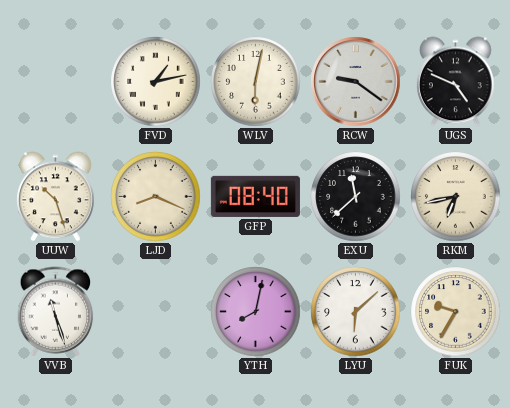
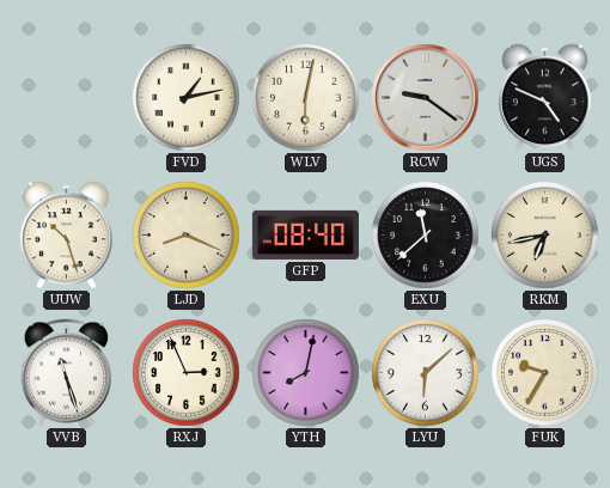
RXJ: none -> 2:56 (187, 373)
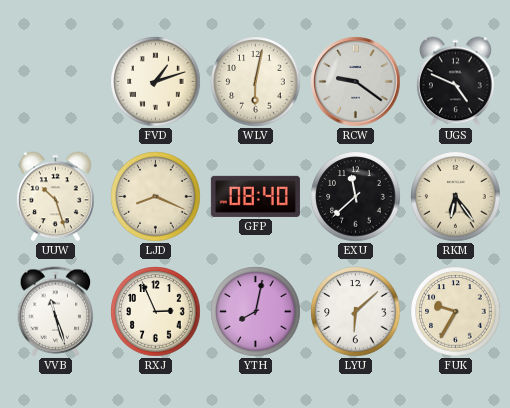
FVD: 1:13 -> 1:12 (156, 82)
RKM: 6:43 -> 6:24 (456, 197)
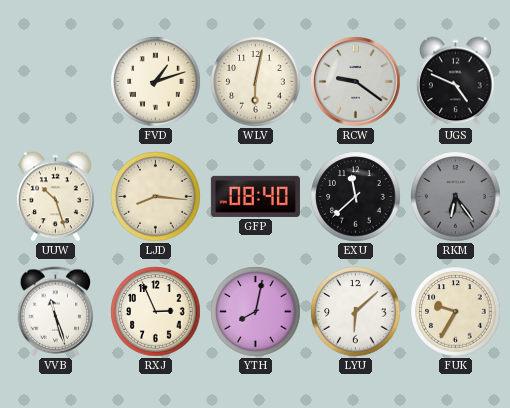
LJD: 8:19 -> 8:16 (156, 197)
RKM dial: cream -> grey (456, 197)
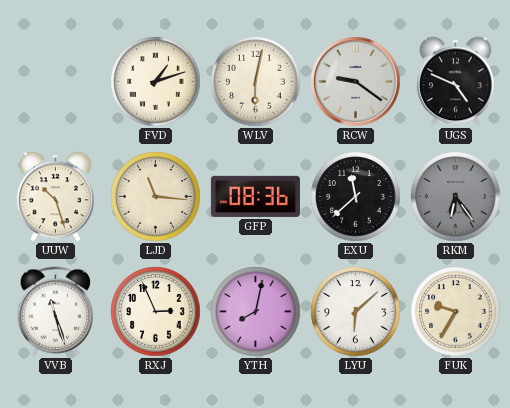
LJD: 8:16 -> 11:16 (156, 197)
GFP: 08:40 -> 08:36 (255, 196)
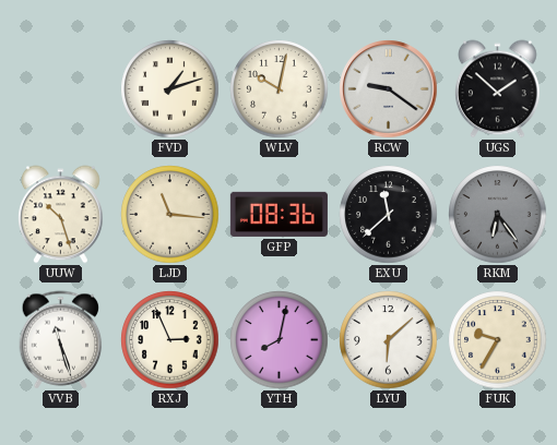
WLV: 6:02 -> 10:02 (280, 89)
UGS: 4:49 -> 1:52 (498, 89)
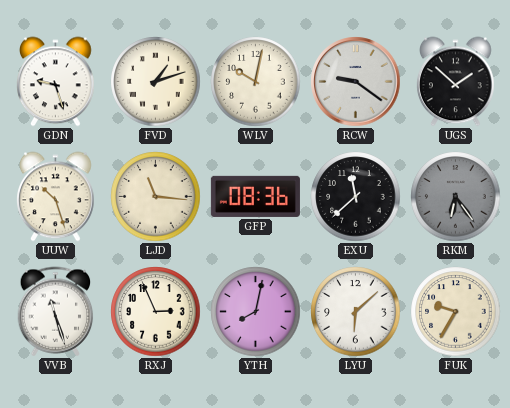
GDN: none -> 9:27 (56, 82)
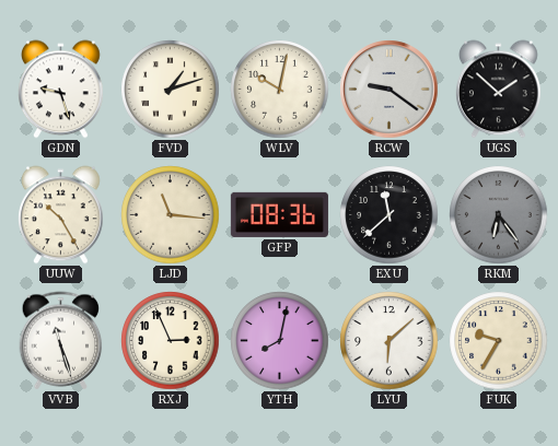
UUW: 10:27 -> 10:25 (61, 215)
